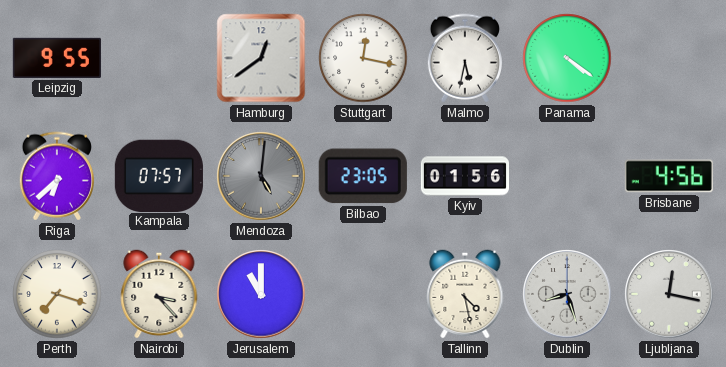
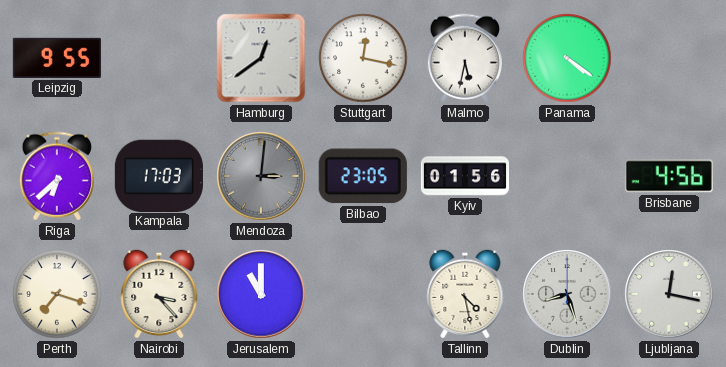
Kampala: 07:57 -> 17:03 (159, 175)
Mendoza: 5:01 -> 3:01 (261, 176)
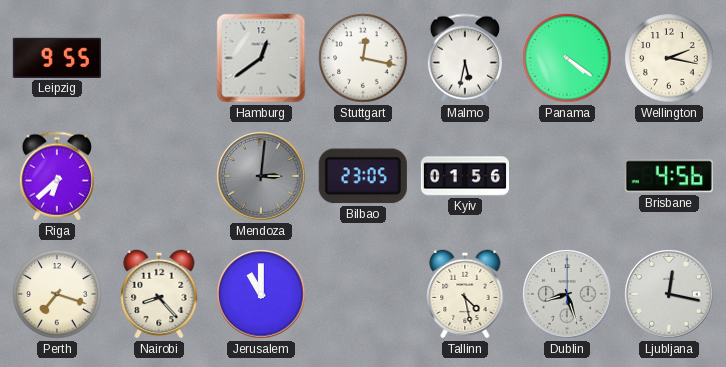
Wellington: none -> 2:17 (669, 58)
Kampala: 17:03 -> none (159, 175)
Nairobi: 3:23 -> 8:23 (159, 294)
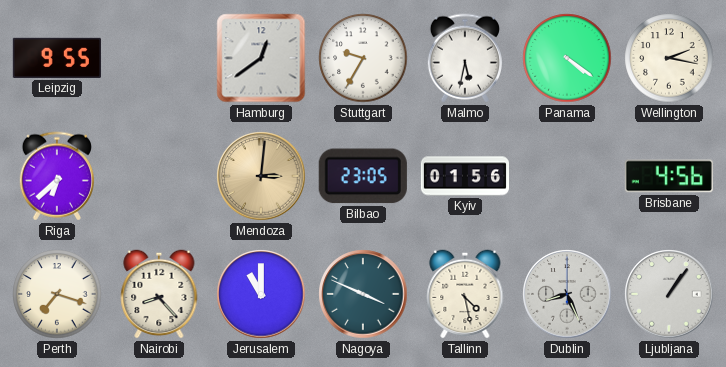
Stuttgart: 12:17 -> 9:35 (363, 58)
Mendoza dial: grey -> champagne (261, 176)
Nagoya: none -> 3:49 (363, 294)
Dublin: 8:27 -> 8:26 (567, 294)
Ljubljana: 12:17 -> 1:06 (669, 294)
